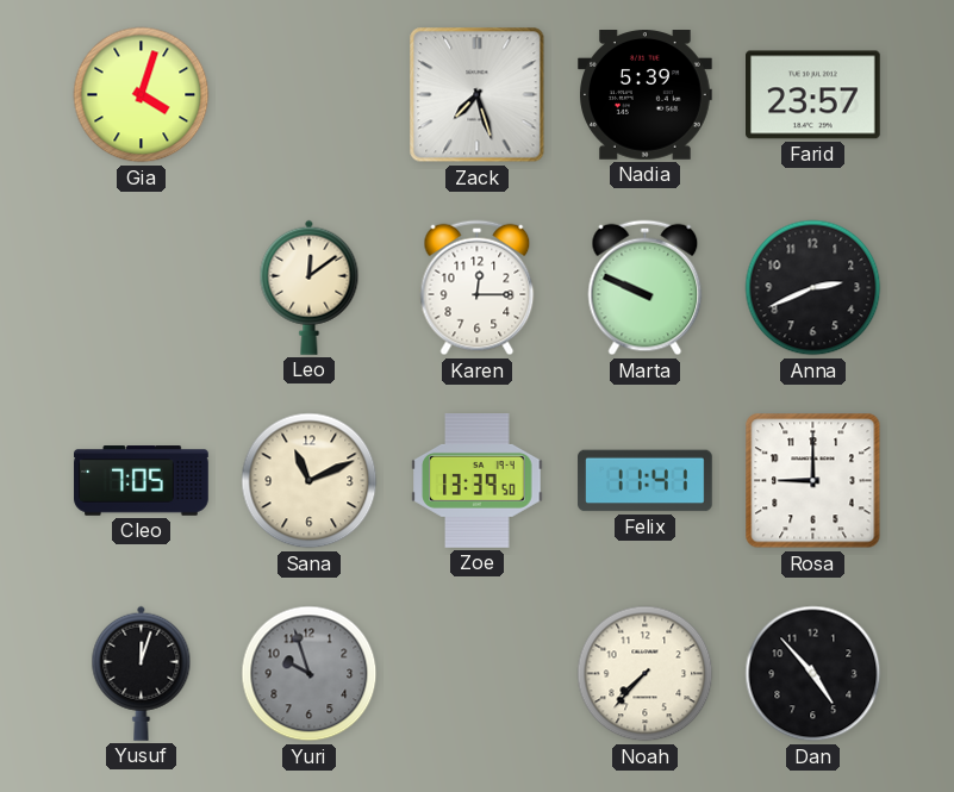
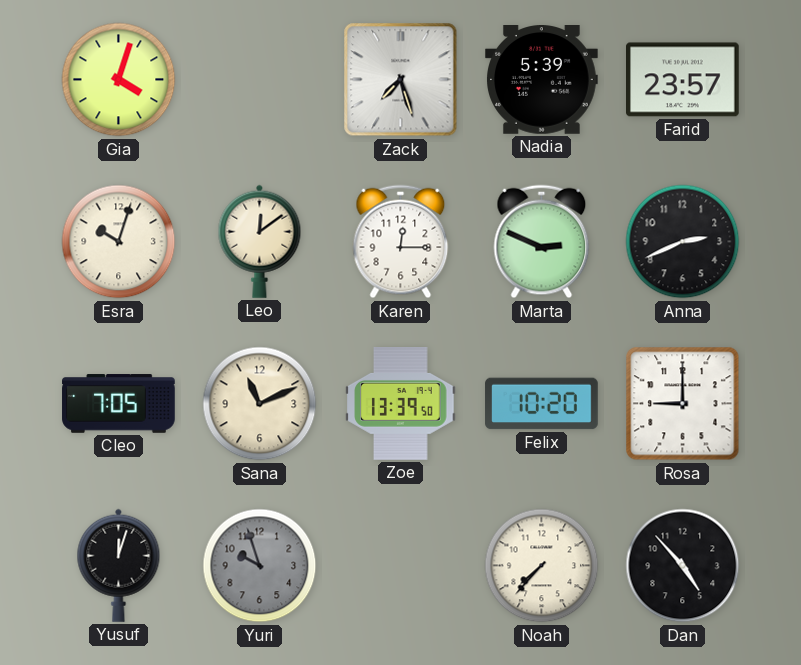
Esra: none -> 10:03 (119, 242)
Marta: 9:49 -> 2:49 (542, 242)
Felix: 11:41 -> 10:20 (542, 404)
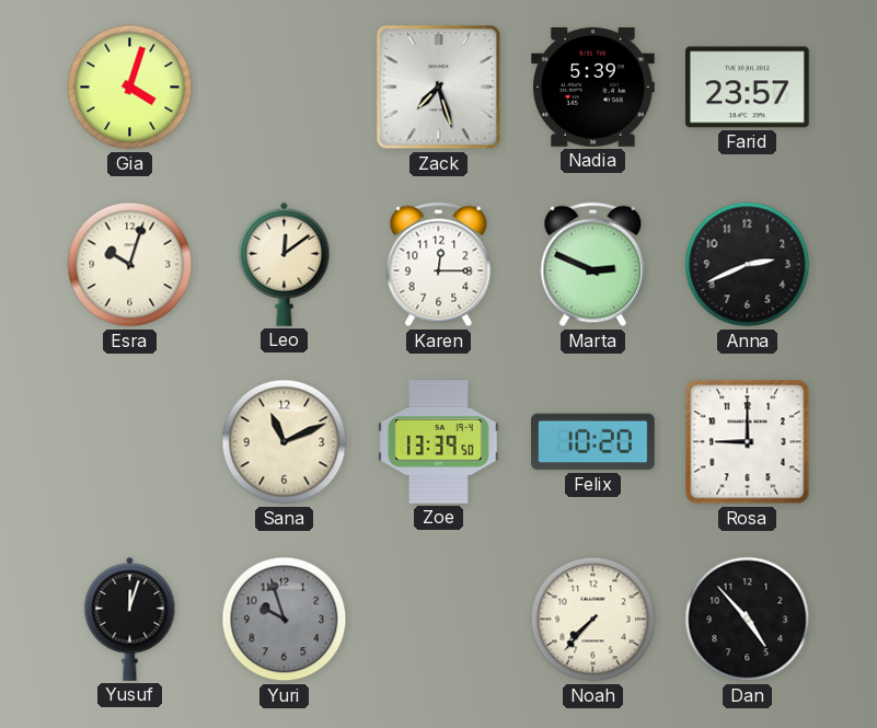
Cleo: 7:05 -> none (119, 404)
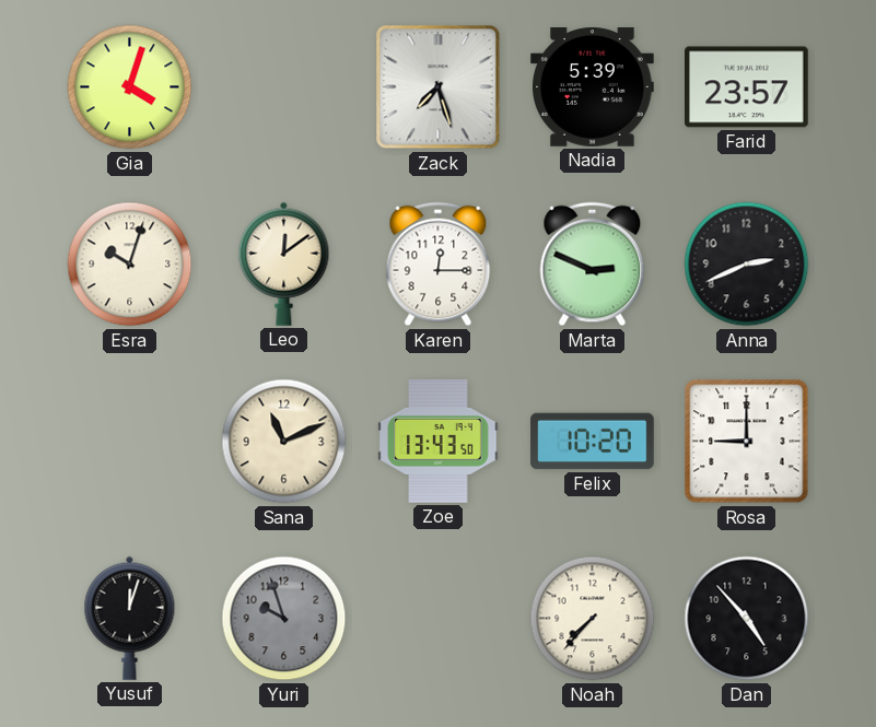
Zoe: 13:39 -> 13:43 (439, 442)
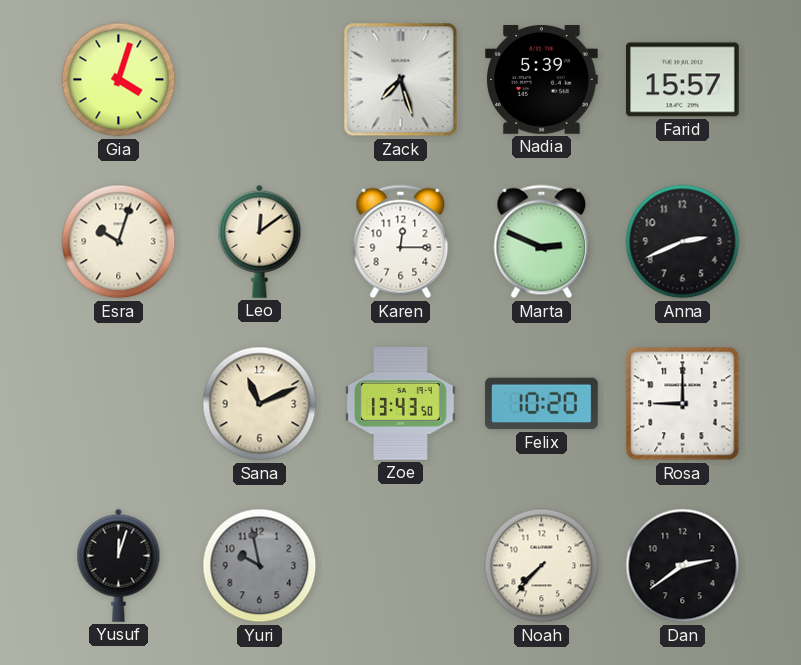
Farid: 23:57 -> 15:57 (683, 80)
Yuri: 9:57 -> 9:58 (260, 566)
Dan: 4:53 -> 2:39 (683, 566)
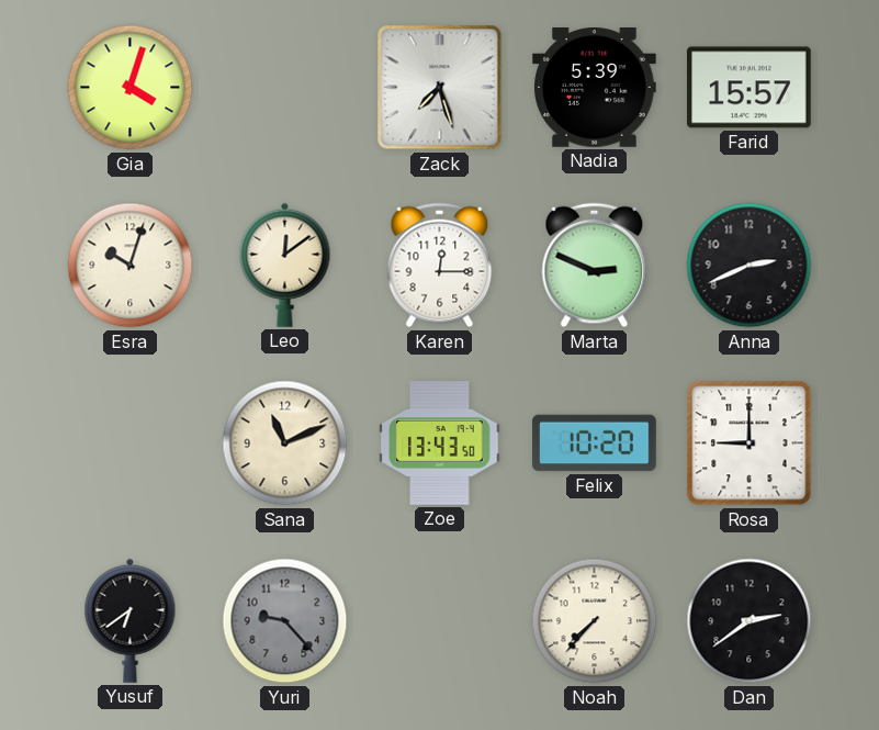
Yusuf: 12:03 -> 6:39 (131, 620)
Yuri: 9:58 -> 9:23 (285, 621)
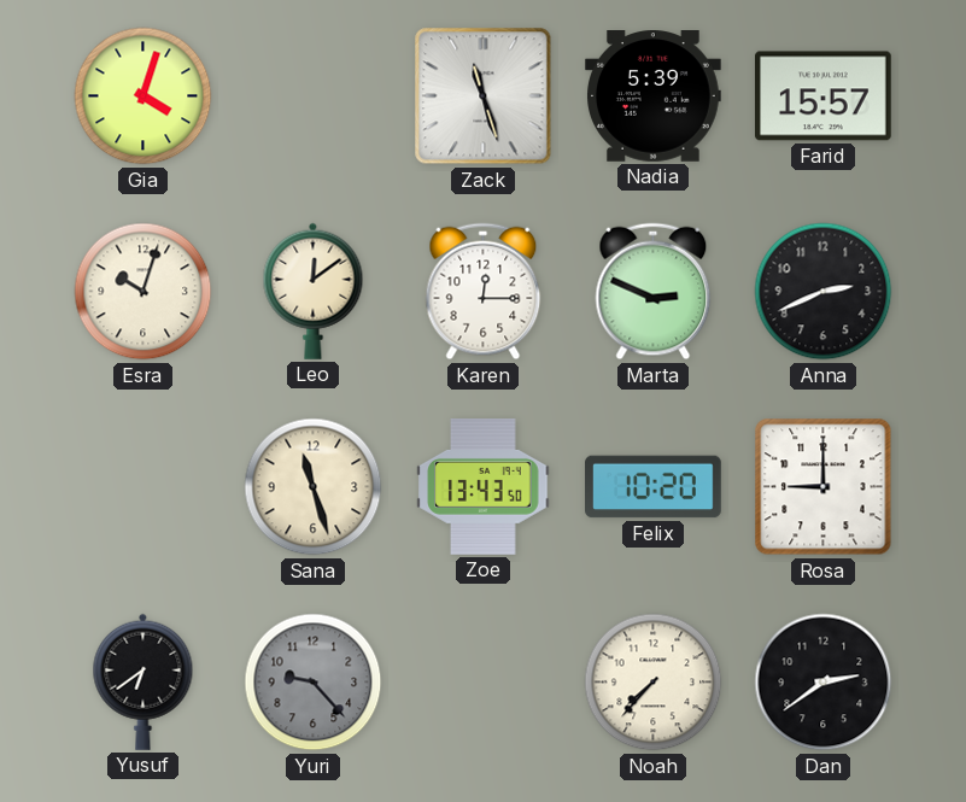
Zack: 7:27 -> 11:27 (484, 96)
Sana: 11:11 -> 11:27 (314, 487)
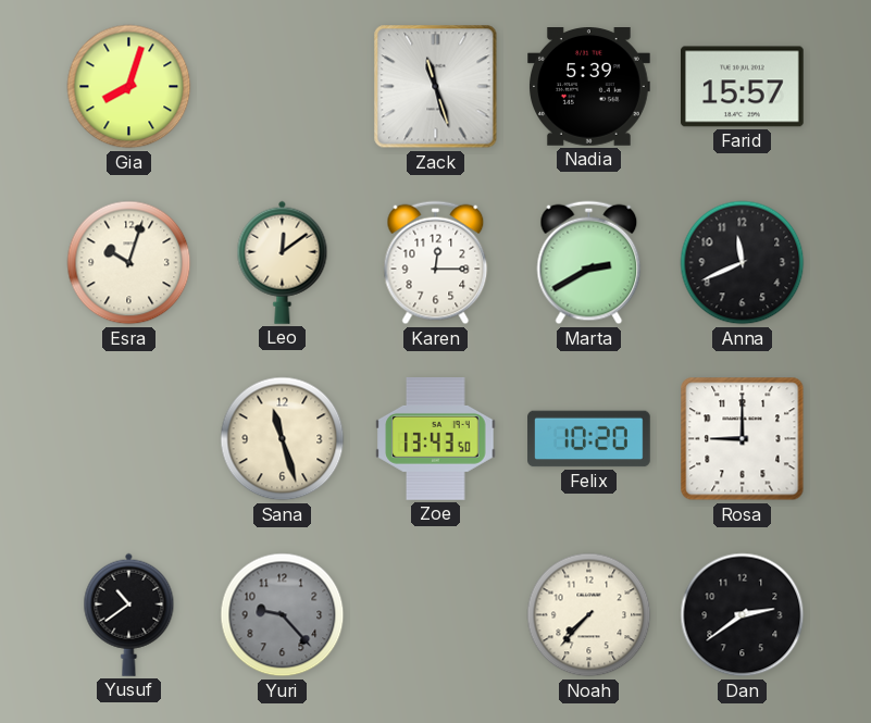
Gia: 4:03 -> 8:03 (129, 87)
Marta: 2:49 -> 2:40 (589, 263)
Anna: 2:41 -> 11:41 (743, 263)
Yusuf: 6:39 -> 10:39 (129, 614)
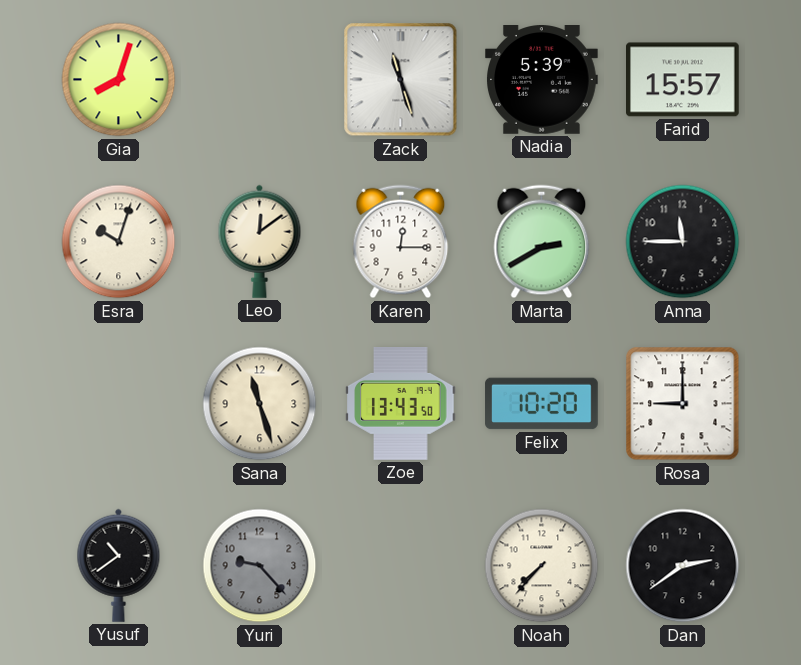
Anna: 11:41 -> 11:45 (683, 242)
